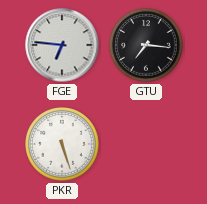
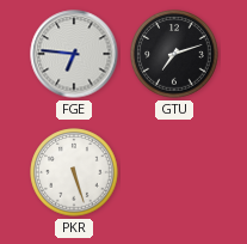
GTU: 7:16 -> 7:12 (174, 54)
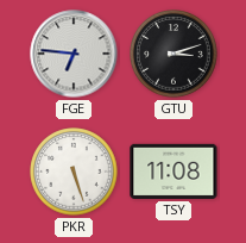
GTU: 7:12 -> 3:12 (174, 54)
TSY: none -> 11:08 (174, 172)
